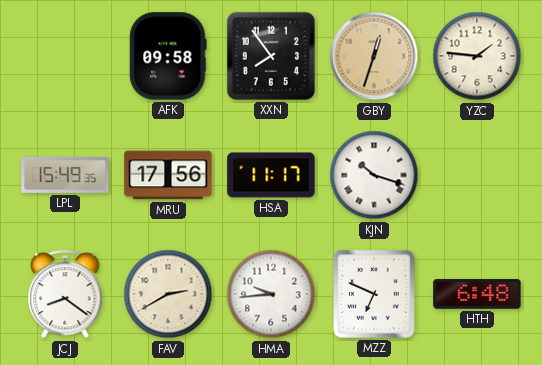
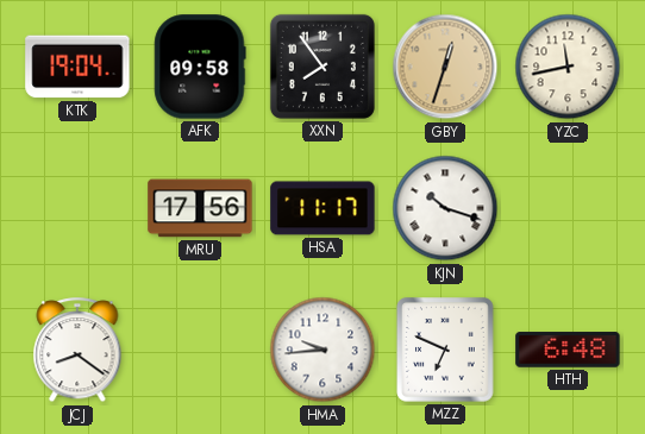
KTK: none -> 19:04 (77, 67)
YZC: 1:46 -> 11:43 (568, 67)
LPL: 15:49 -> none (65, 175)
FAV: 2:40 -> none (168, 294)
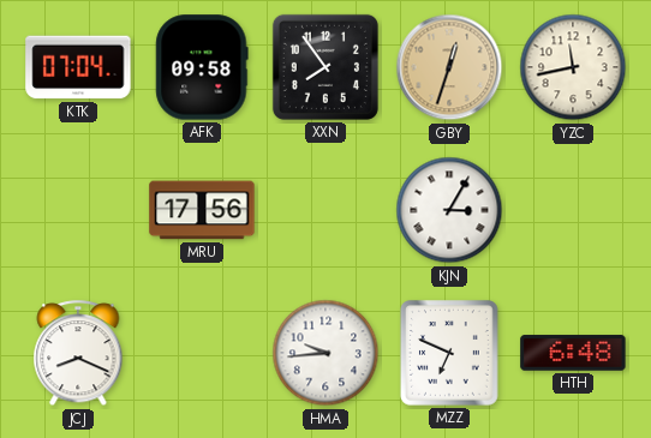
KTK: 19:04 -> 07:04 (78, 67)
HSA: 11:17 -> none (322, 208)
KJN: 10:18 -> 3:05 (449, 210)
JCJ: 8:21 -> 8:19 (78, 354)
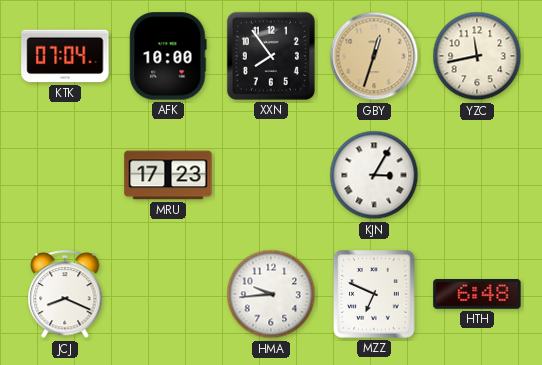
AFK: 09:58 -> 10:00 (168, 56)
MRU: 17:56 -> 17:23 (168, 175)
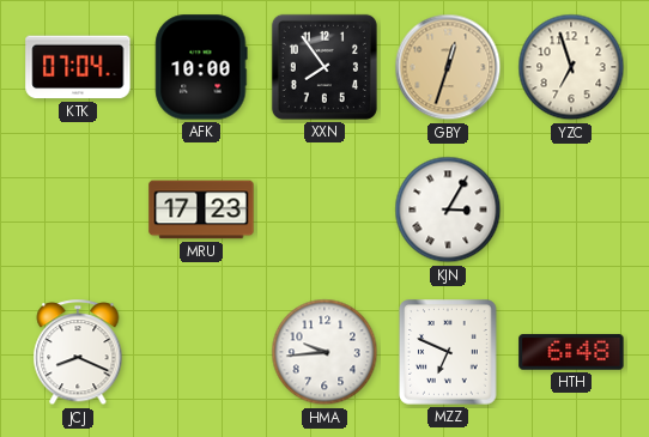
YZC: 11:43 -> 6:57 (571, 67)
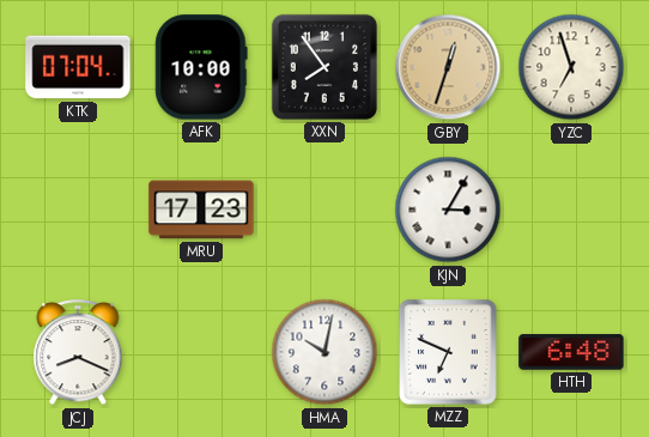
HMA: 9:44 -> 10:02 (324, 352)
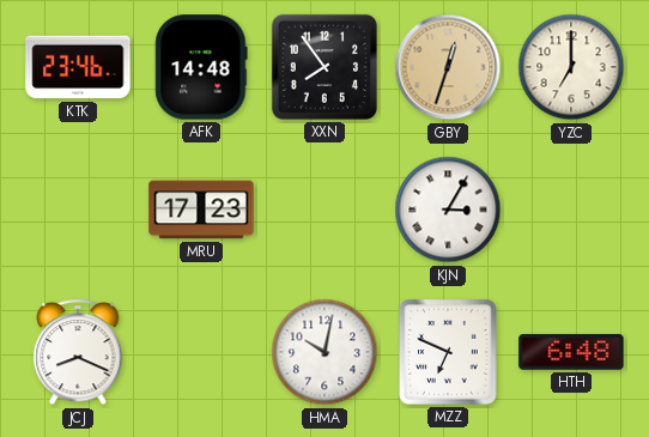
KTK: 07:04 -> 23:46 (78, 67)
AFK: 10:00 -> 14:48 (201, 67)
YZC: 6:57 -> 7:00 (571, 67)
